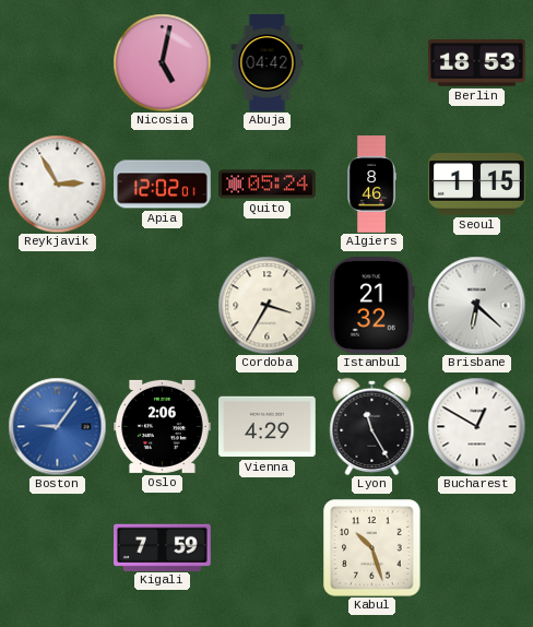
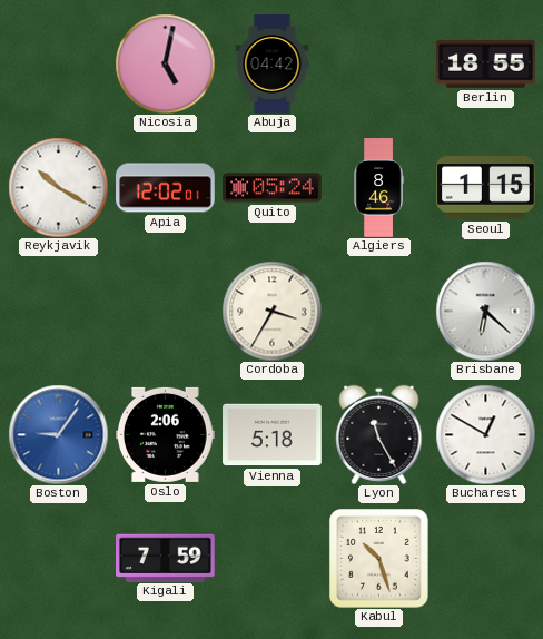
Berlin: 18:53 -> 18:55 (486, 65)
Reykjavik: 2:55 -> 10:20 (58, 187)
Istanbul: 21:32 -> none (372, 306)
Vienna: 4:29 -> 5:18 (273, 435)
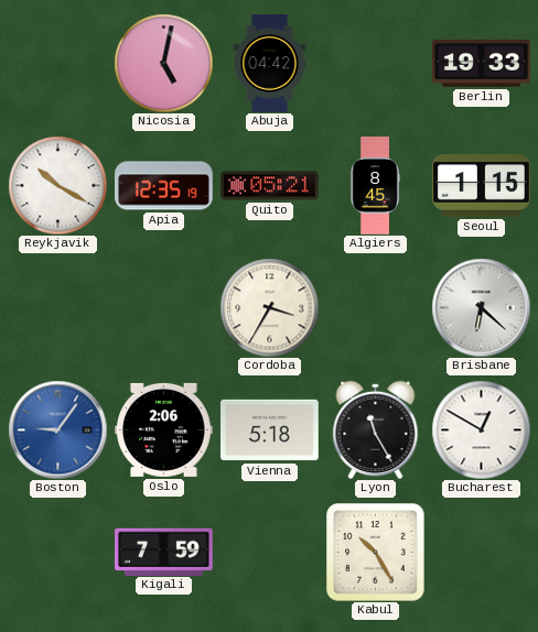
Berlin: 18:55 -> 19:33 (482, 64)
Apia: 12:02 -> 12:35 (164, 186)
Quito: 05:24 -> 05:21 (270, 186)
Algiers: 8:46 -> 8:45 (375, 186)
Kabul: 10:27 -> 10:25 (375, 553)
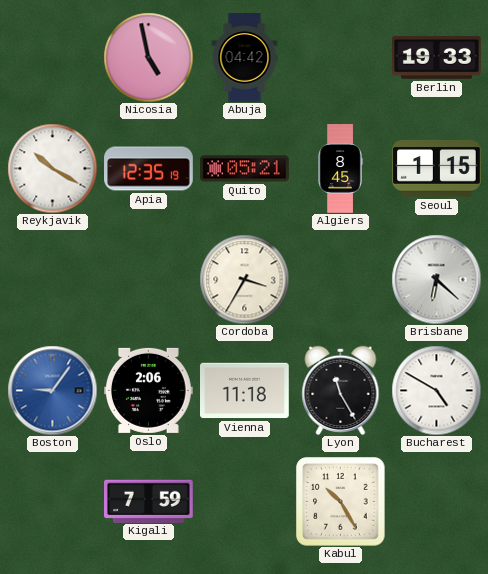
Nicosia: 5:02 -> 4:58 (148, 57)
Vienna: 5:18 -> 11:18 (245, 391)
Bucharest: 12:50 -> 4:50 (436, 390)
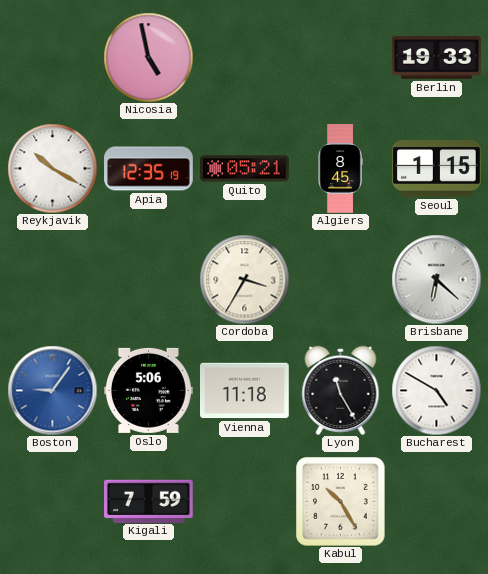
Abuja: 04:42 -> none (245, 58)
Oslo: 2:06 -> 5:06 (149, 390)
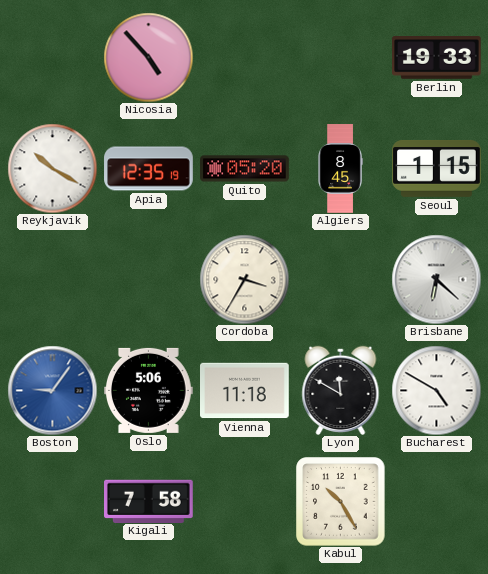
Nicosia: 4:58 -> 4:53 (148, 57)
Quito: 05:21 -> 05:20 (245, 169)
Lyon: 11:25 -> 11:50 (341, 390)
Kigali: 7:59 -> 7:58 (149, 501)
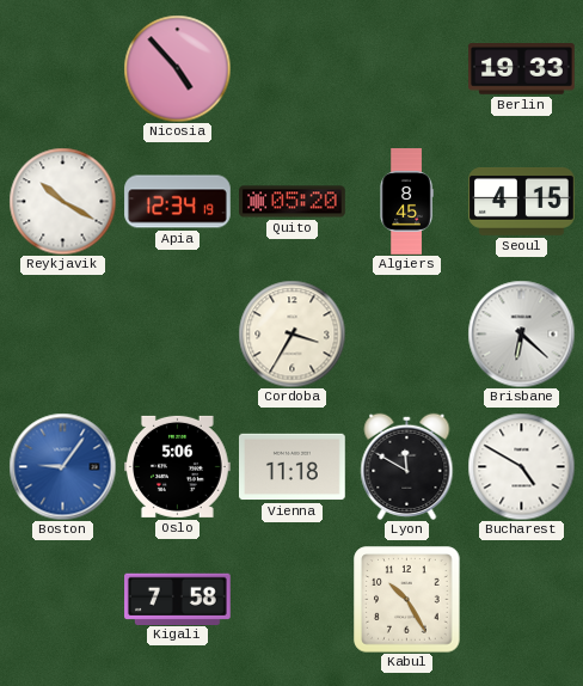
Apia: 12:35 -> 12:34 (178, 202)
Seoul: 1:15 -> 4:15 (522, 201)
